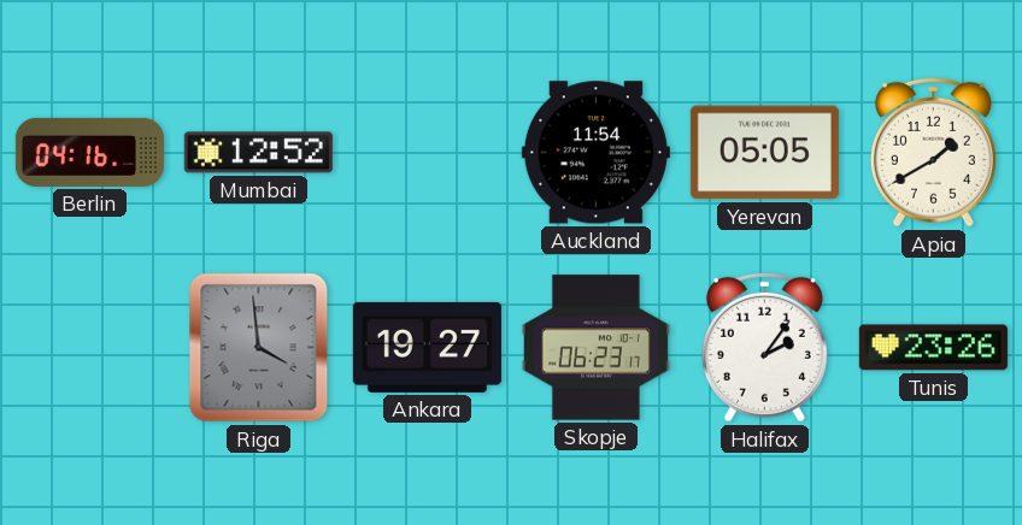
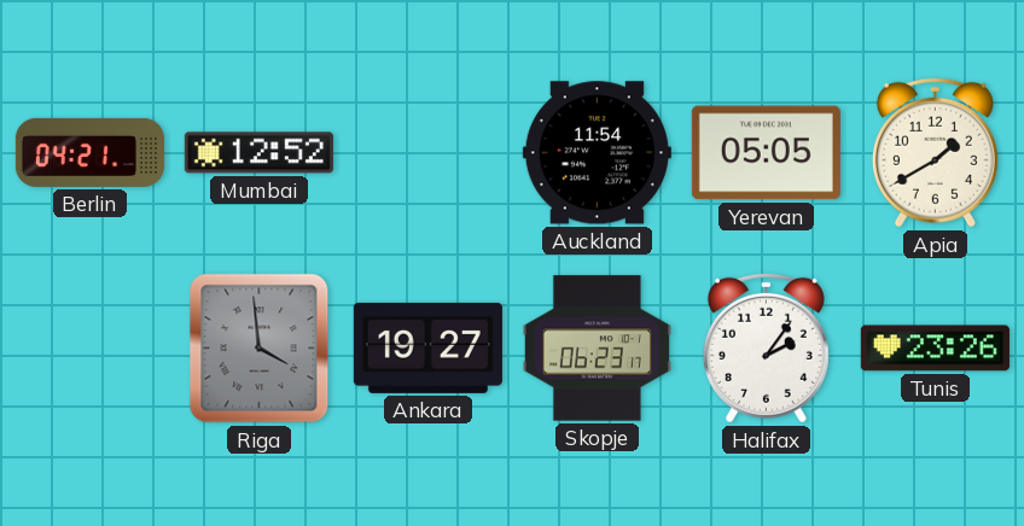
Berlin: 04:16 -> 04:21 (89, 152)
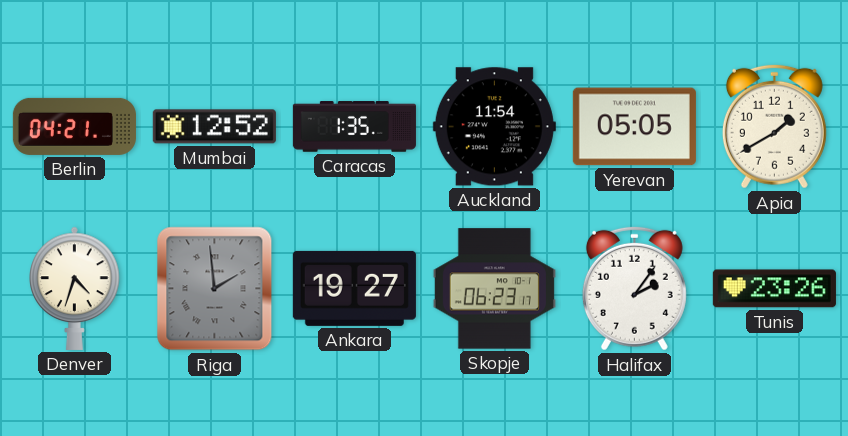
Caracas: none -> 1:35 (354, 127)
Denver: none -> 4:33 (75, 288)
Riga: 3:59 -> 1:59 (215, 289)
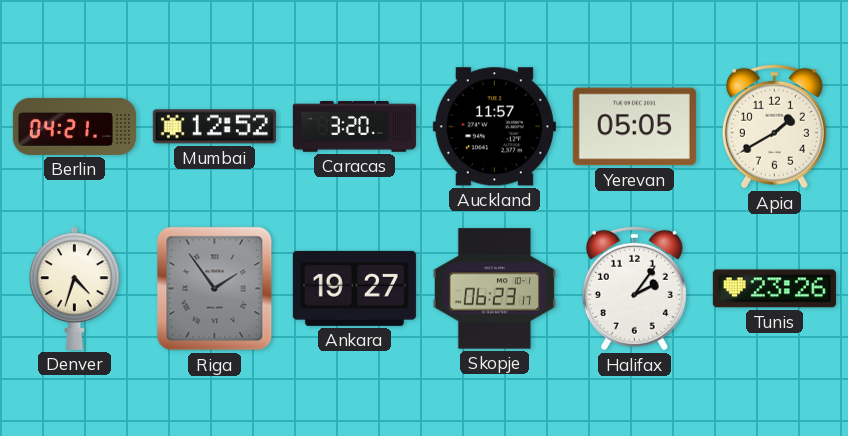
Caracas: 1:35 -> 3:20 (354, 127)
Auckland: 11:54 -> 11:57 (494, 127)
Riga: 1:59 -> 1:54 (215, 289)
